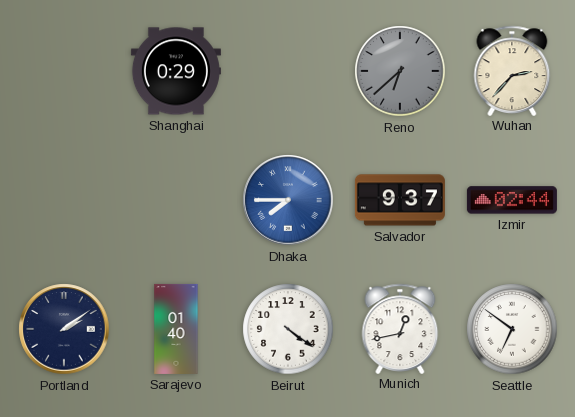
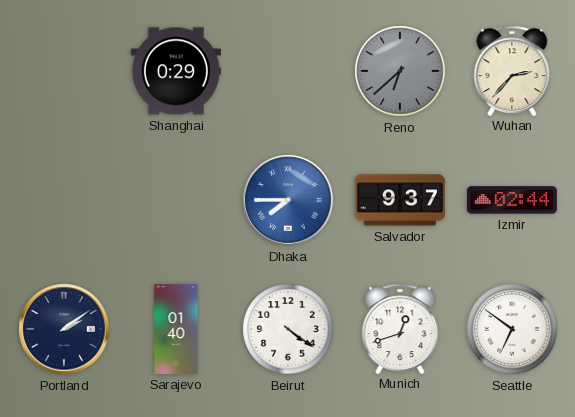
Munich: 12:43 -> 12:42 (400, 328)
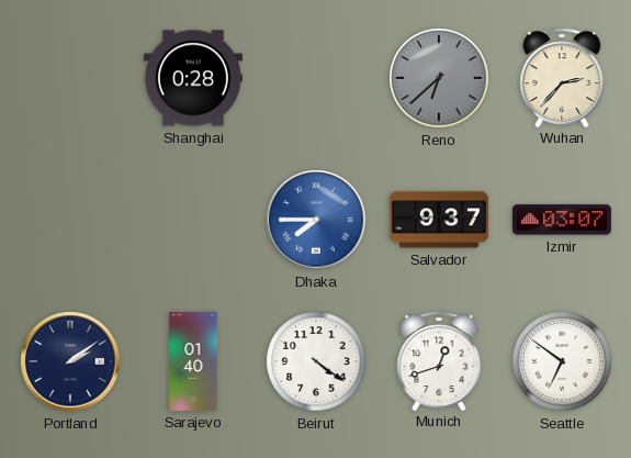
Shanghai: 0:29 -> 0:28 (193, 78)
Izmir: 02:44 -> 03:07 (562, 220)
